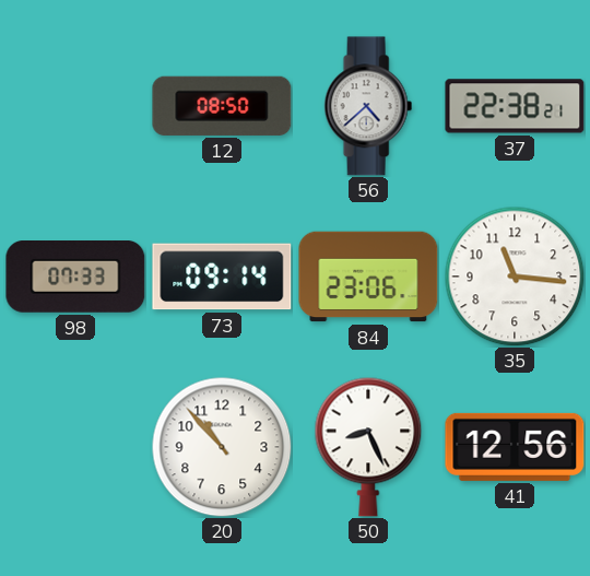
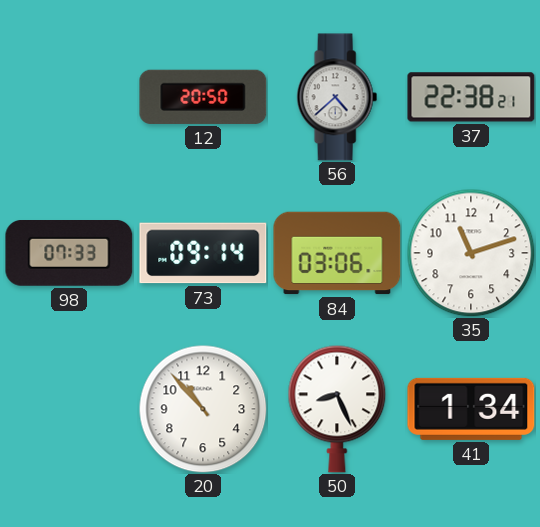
12: 08:50 -> 20:50 (203, 97)
84: 23:06 -> 03:06 (337, 253)
35: 11:16 -> 11:12 (471, 253)
41: 12:56 -> 1:34 (471, 409)
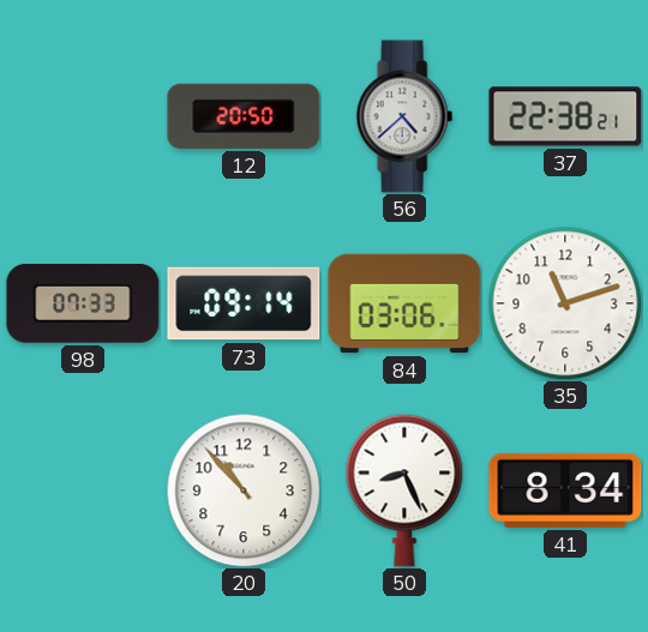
41: 1:34 -> 8:34 (565, 490)
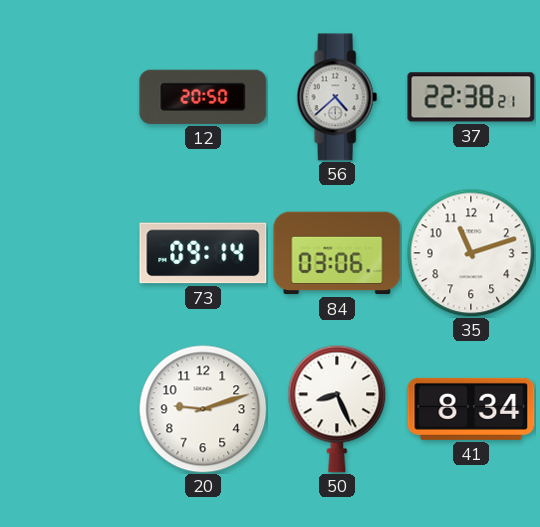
98: 07:33 -> none (83, 305)
20: 10:53 -> 9:12 (203, 409)
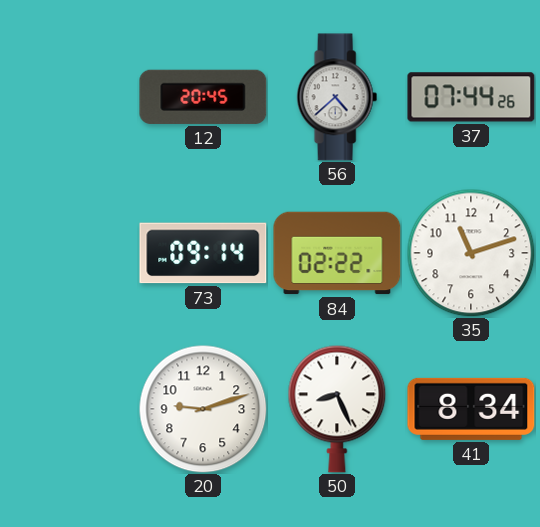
12: 20:50 -> 20:45 (203, 97)
37: 22:38 -> 07:44 (471, 97)
84: 03:06 -> 02:22 (337, 253)
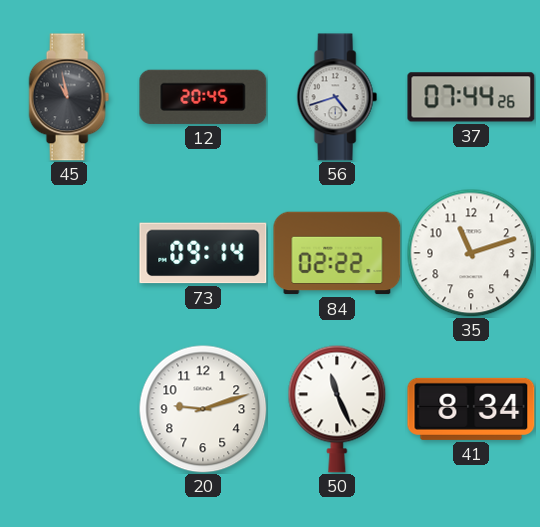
45: none -> 10:58 (69, 97)
56: 4:38 -> 4:42 (337, 97)
50: 8:26 -> 11:26 (337, 409)
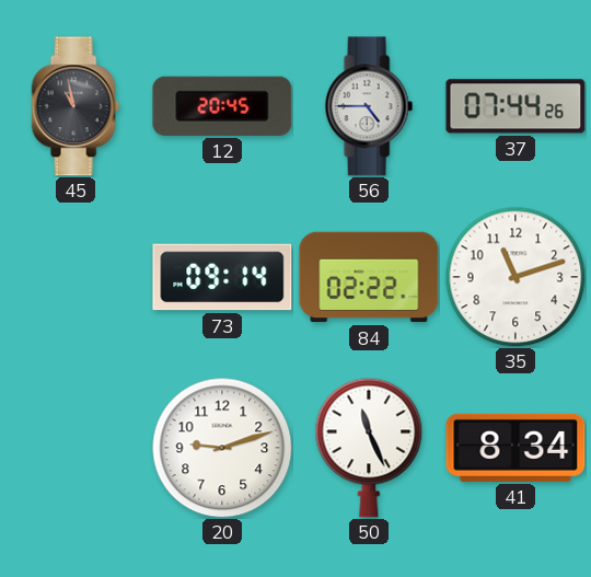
56: 4:42 -> 4:45 (369, 106)
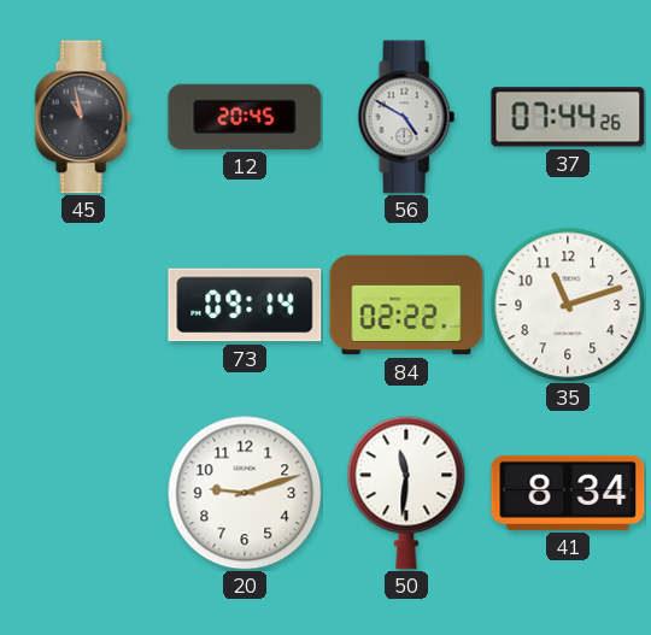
56: 4:45 -> 4:50 (406, 117)
50: 11:26 -> 11:31 (406, 493)
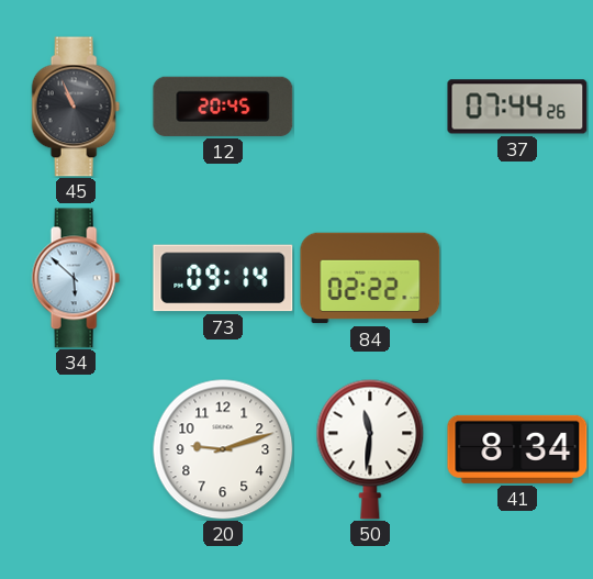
45: 10:58 -> 10:56 (76, 107)
56: 4:50 -> none (406, 117)
34: none -> 5:52 (76, 278)
35: 11:12 -> none (568, 305)
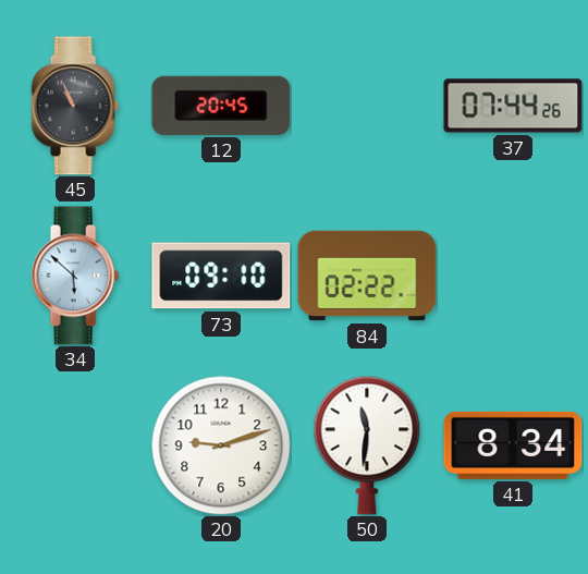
73: 09:14 -> 09:10 (221, 276)
